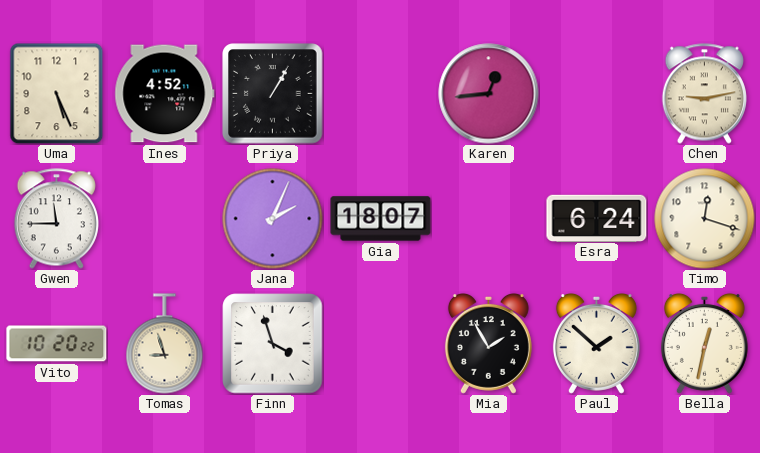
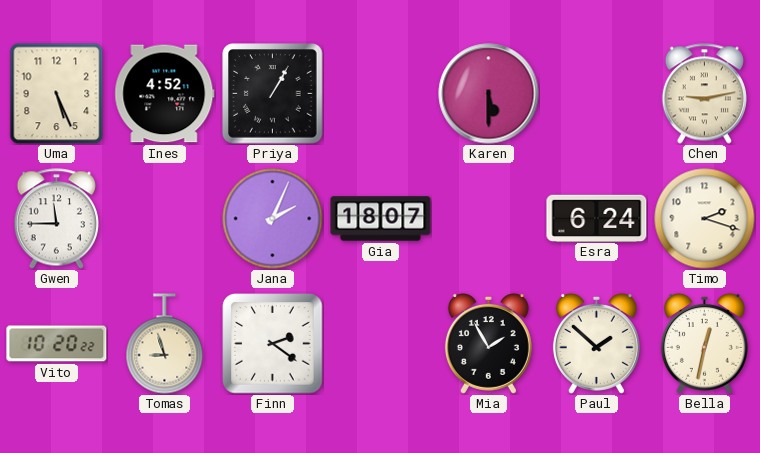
Karen: 12:44 -> 5:30 (489, 94)
Timo: 12:18 -> 2:18 (705, 219)
Finn: 3:57 -> 2:21 (273, 344)
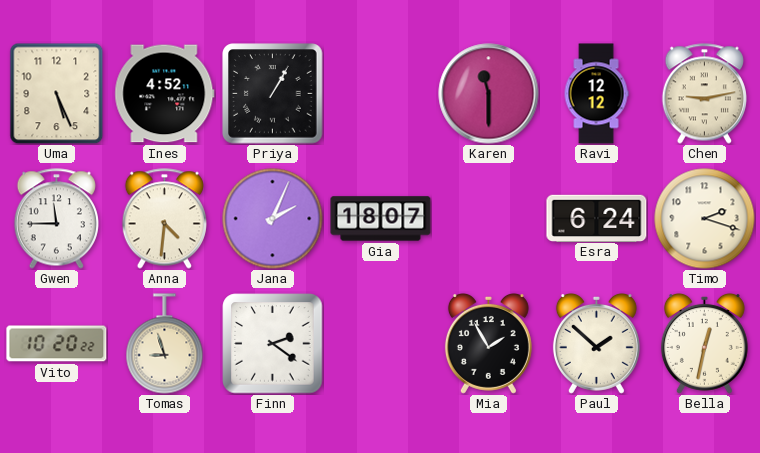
Karen: 5:30 -> 11:30 (489, 94)
Ravi: none -> 12:12 (596, 94)
Anna: none -> 4:31 (164, 219)
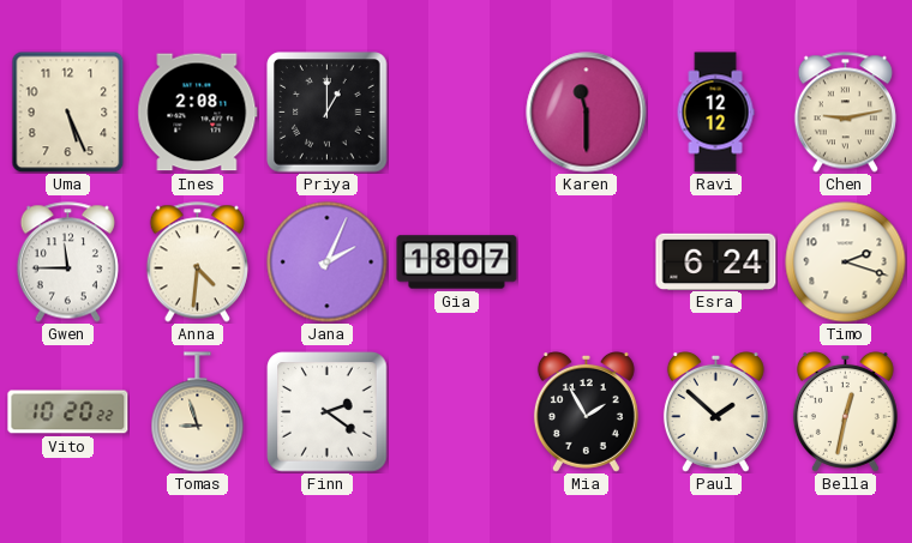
Ines: 4:52 -> 2:08 (198, 113)
Priya: 1:05 -> 1:00 (328, 113)
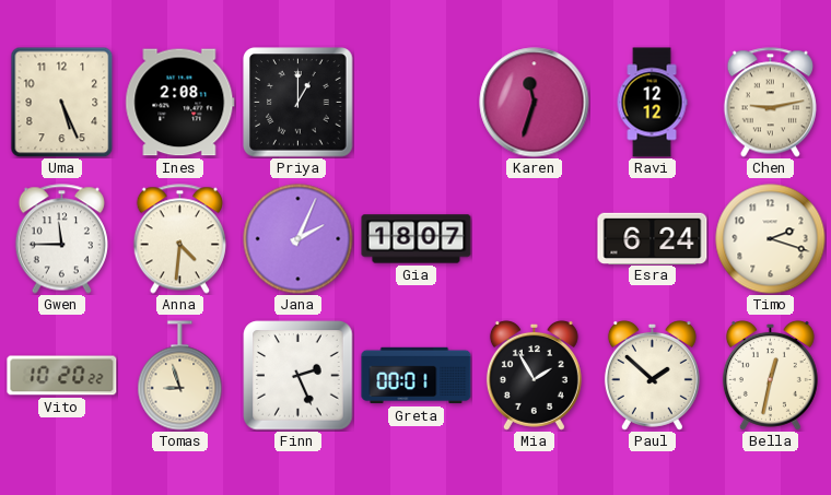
Karen: 11:30 -> 11:33 (535, 103)
Finn: 2:21 -> 2:26 (299, 376)
Greta: none -> 00:01 (417, 376)
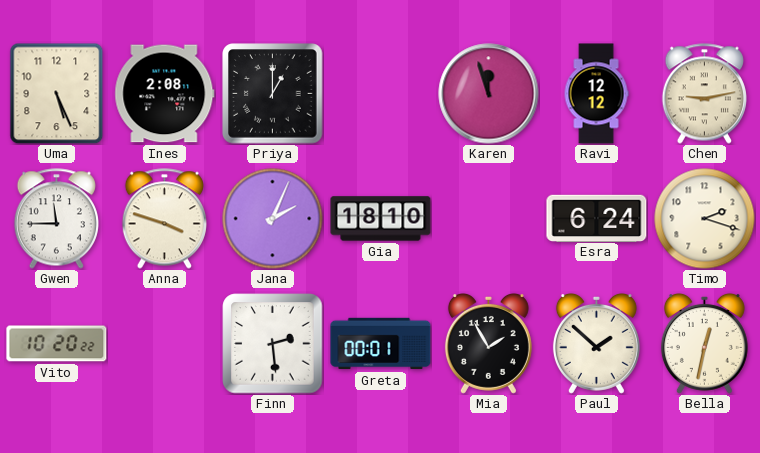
Karen: 11:33 -> 11:57 (489, 94)
Anna: 4:31 -> 3:48 (164, 219)
Gia: 18:07 -> 18:10 (381, 219)
Tomas: 8:57 -> none (180, 376)
Finn: 2:26 -> 2:29 (273, 344)
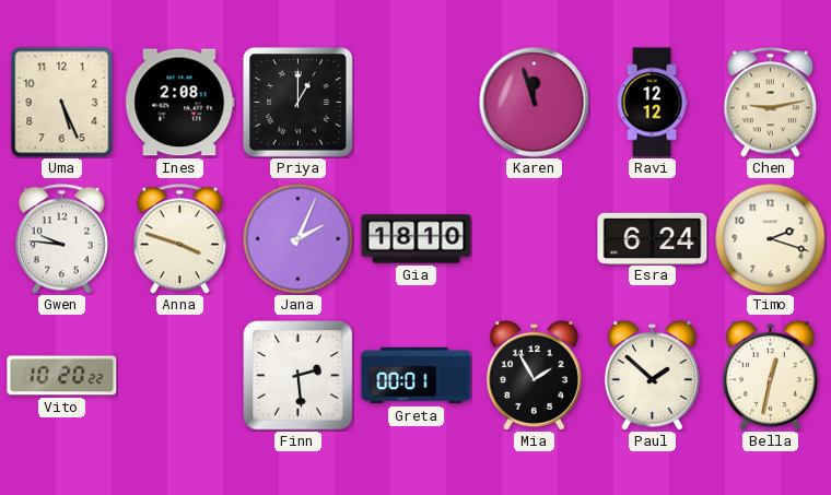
Gwen: 11:45 -> 9:46 (61, 239)
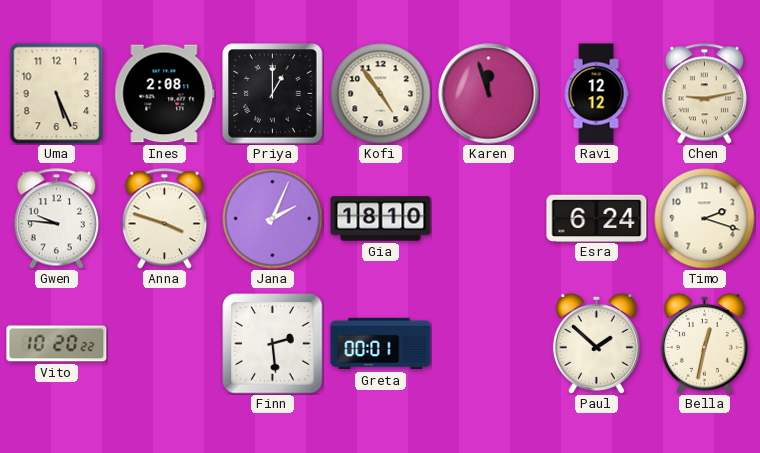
Kofi: none -> 4:54 (381, 94)
Mia: 1:55 -> none (534, 375)
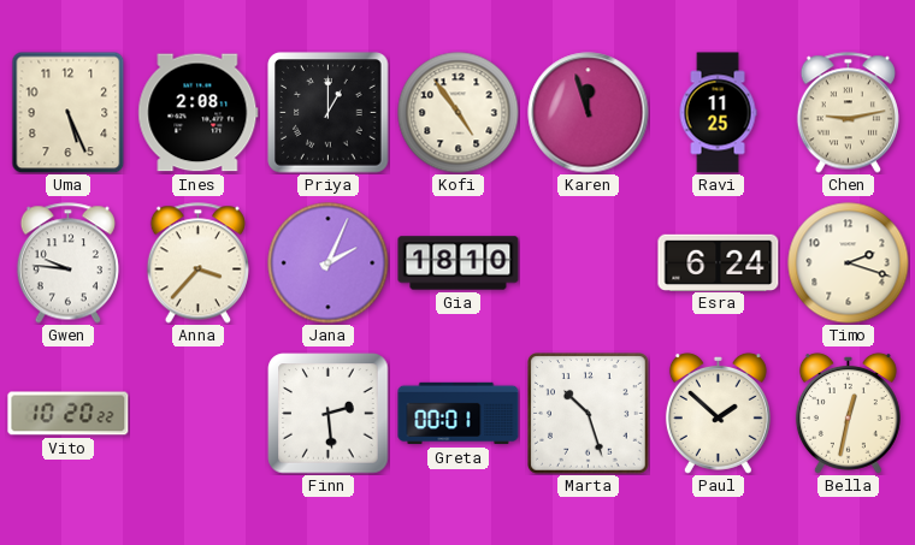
Ravi: 12:12 -> 11:25 (718, 113)
Anna: 3:48 -> 3:37 (197, 263)
Marta: none -> 10:27 (589, 414)
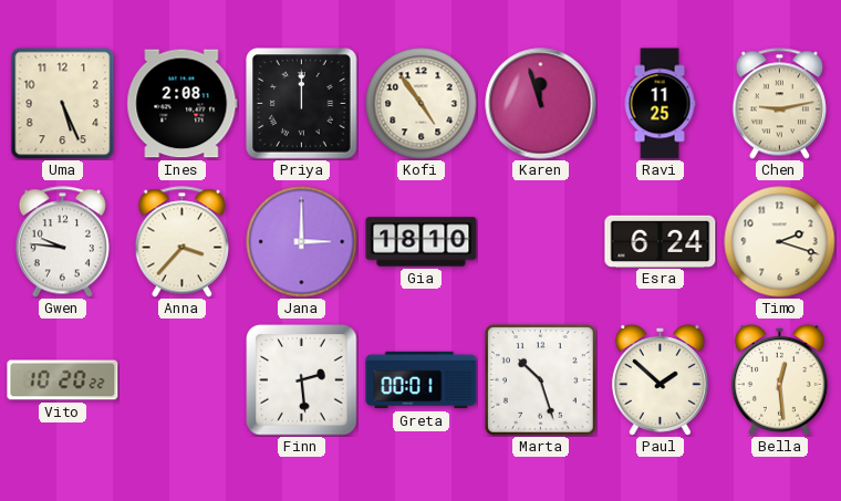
Priya: 1:00 -> 12:00 (302, 104)
Jana: 2:04 -> 3:00 (302, 242)
Bella: 12:32 -> 12:29 (779, 379)
